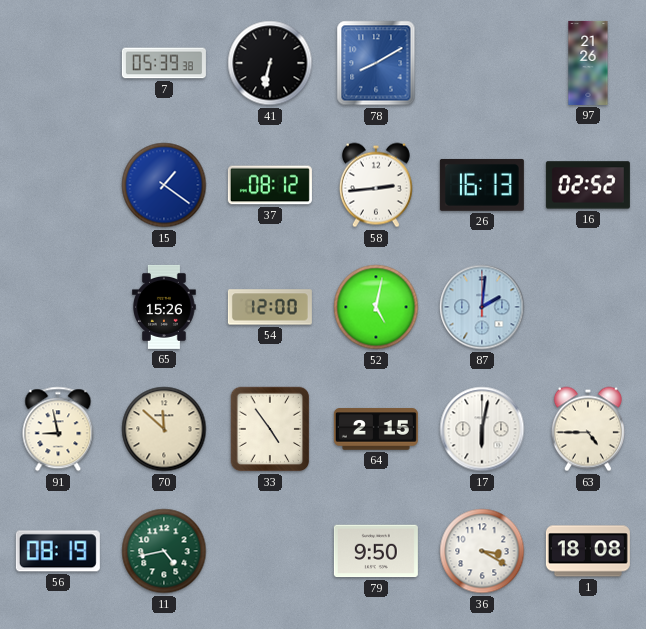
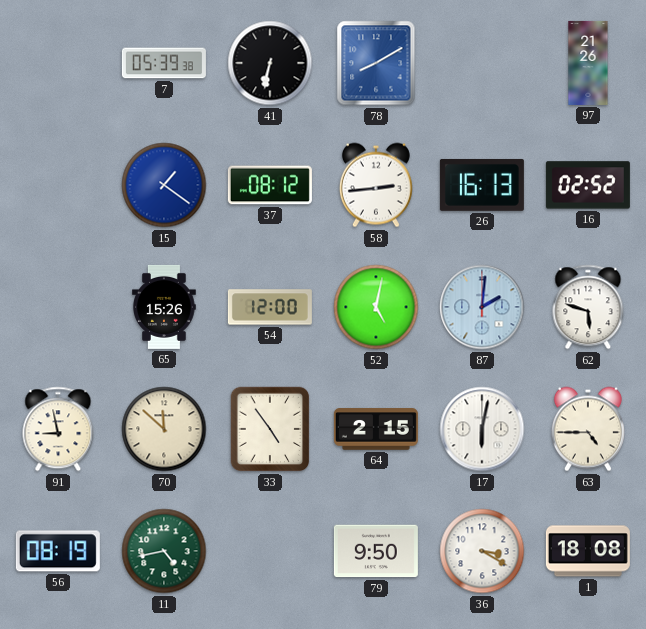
62: none -> 5:48 (588, 307)
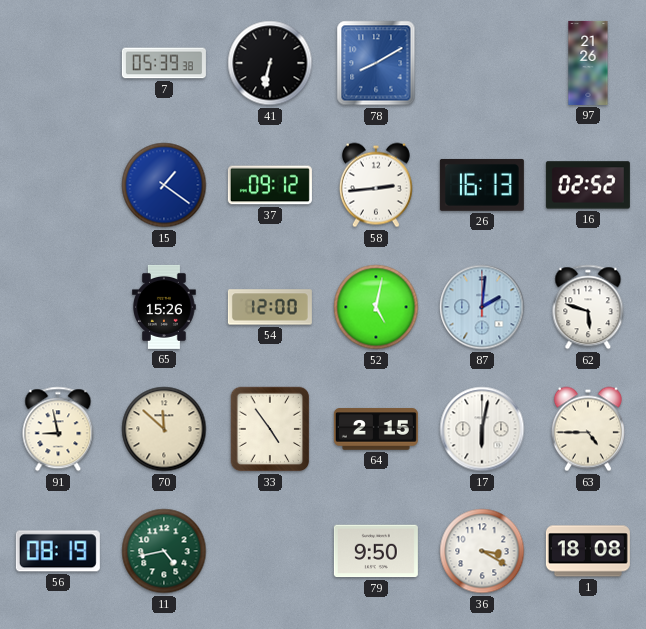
37: 08:12 -> 09:12 (270, 185)
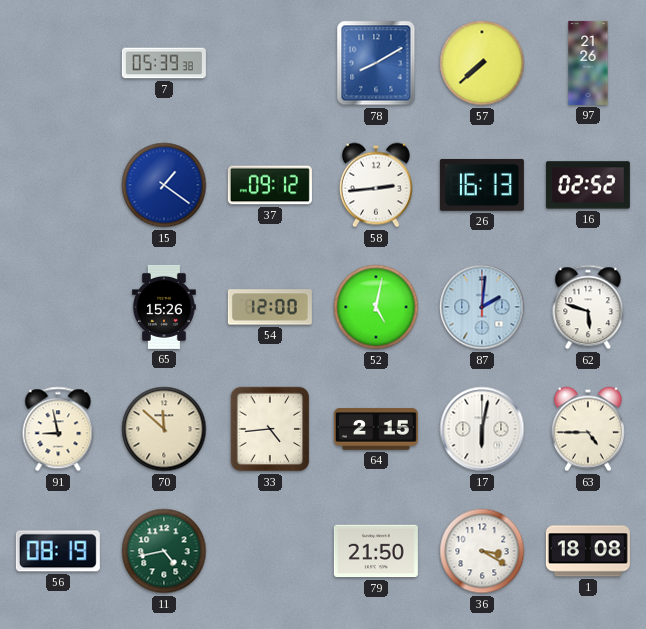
41: 6:32 -> none (270, 63)
57: none -> 7:38 (482, 63)
33: 4:54 -> 4:44 (270, 429)
79: 9:50 -> 21:50 (376, 551)
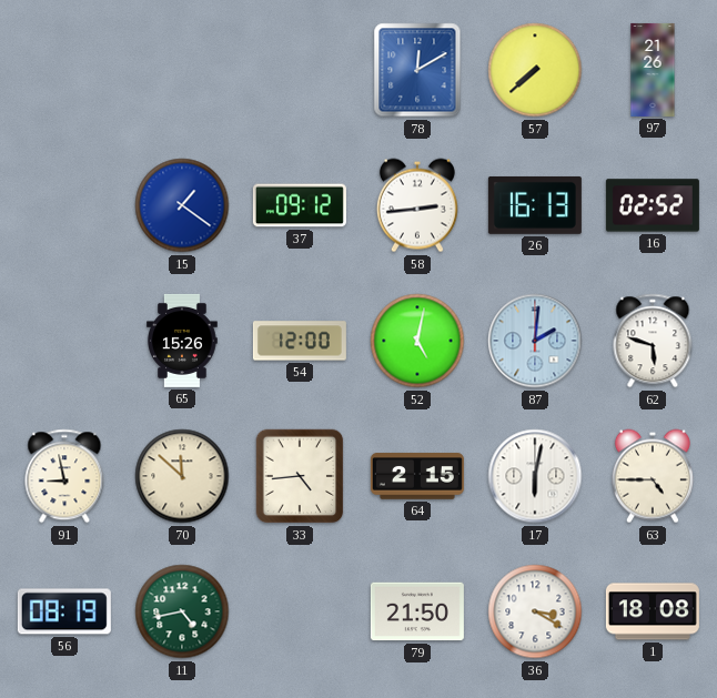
7: 05:39 -> none (164, 63)
78: 8:10 -> 12:10 (417, 70)
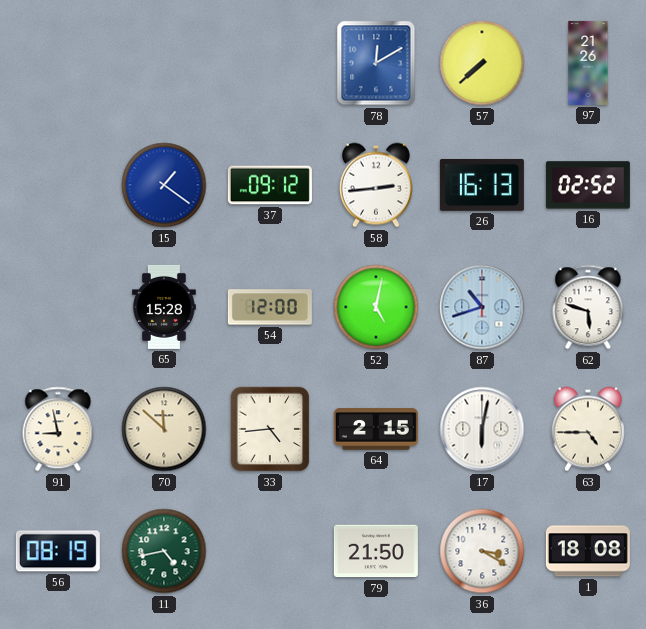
65: 15:26 -> 15:28 (164, 307)
87: 2:01 -> 10:42 (482, 307)
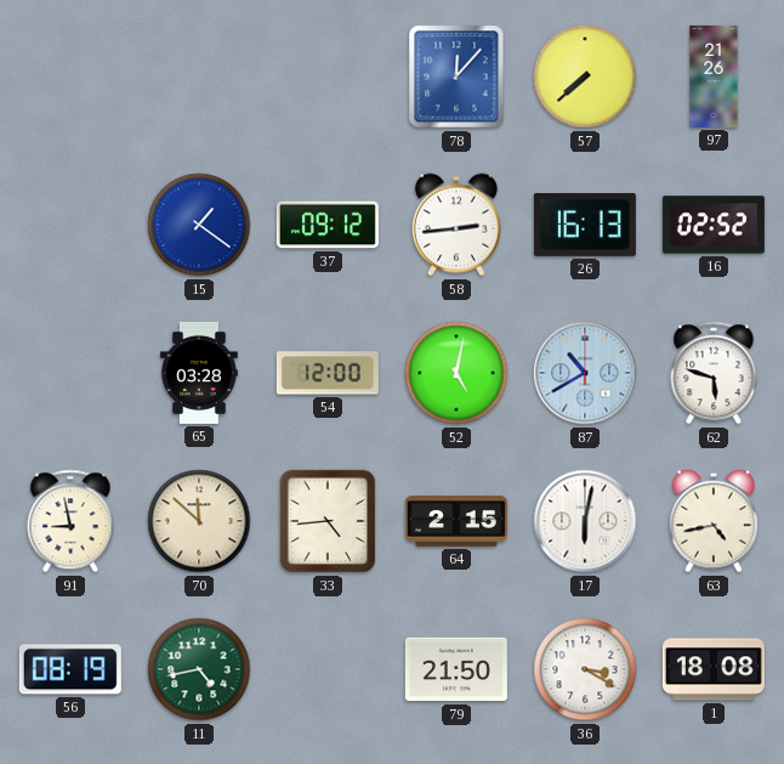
78: 12:10 -> 12:07 (456, 77)
65: 15:28 -> 03:28 (199, 373)
87: 10:42 -> 10:40 (585, 373)
63: 4:45 -> 4:43 (714, 521)
